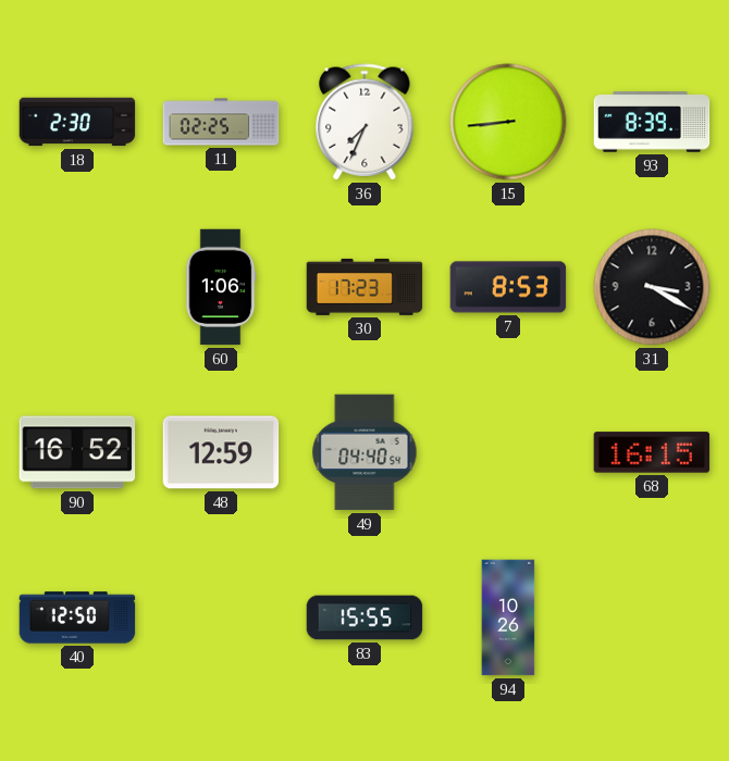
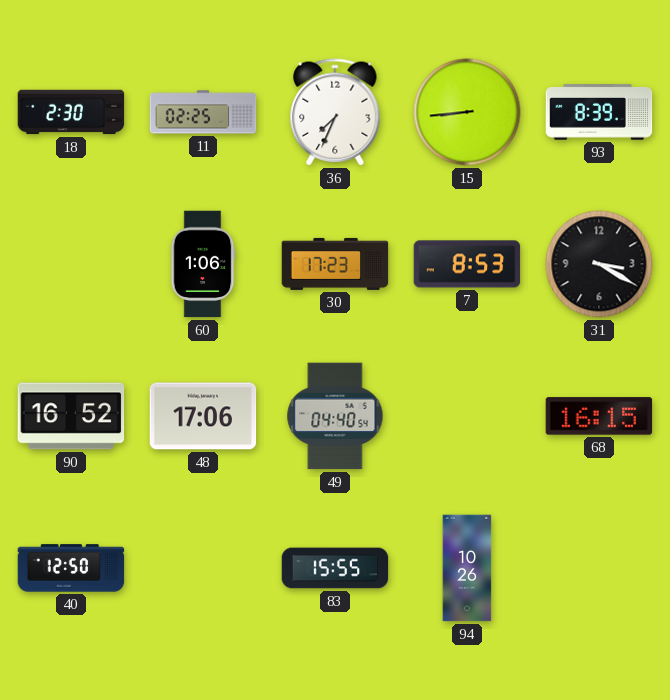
48: 12:59 -> 17:06 (203, 416)
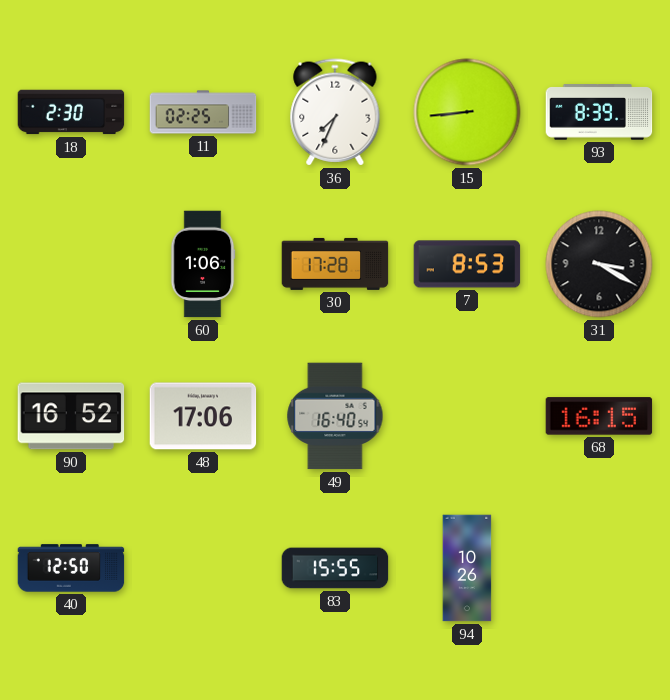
30: 17:23 -> 17:28 (335, 264)
49: 04:40 -> 16:40 (335, 416)
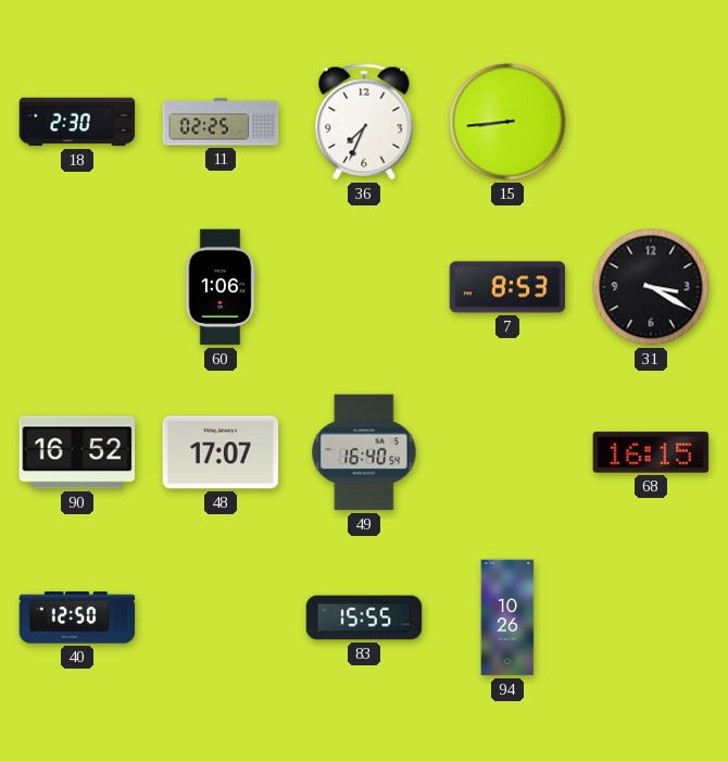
93: 8:39 -> none (599, 112)
30: 17:28 -> none (335, 264)
48: 17:06 -> 17:07 (221, 452)
